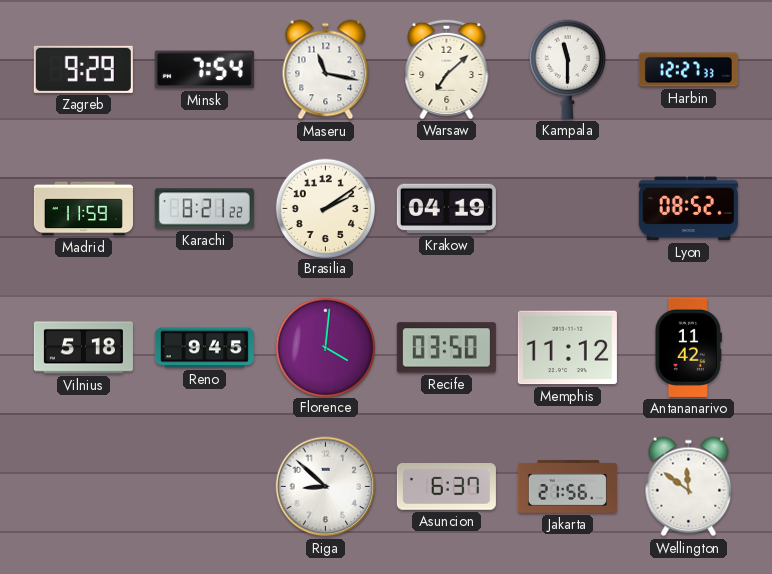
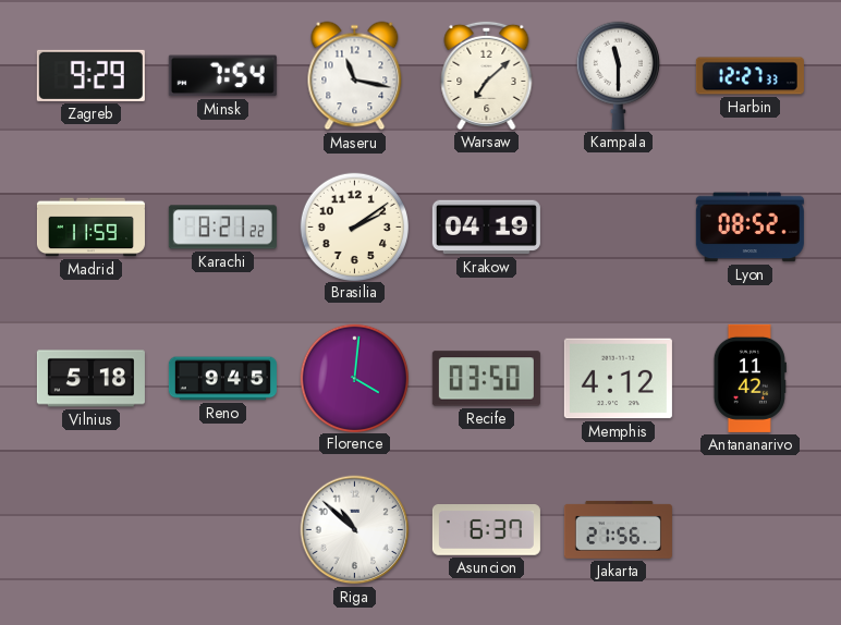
Memphis: 11:12 -> 4:12 (618, 379)
Riga: 8:52 -> 10:52 (355, 530)
Wellington: 11:51 -> none (689, 487)
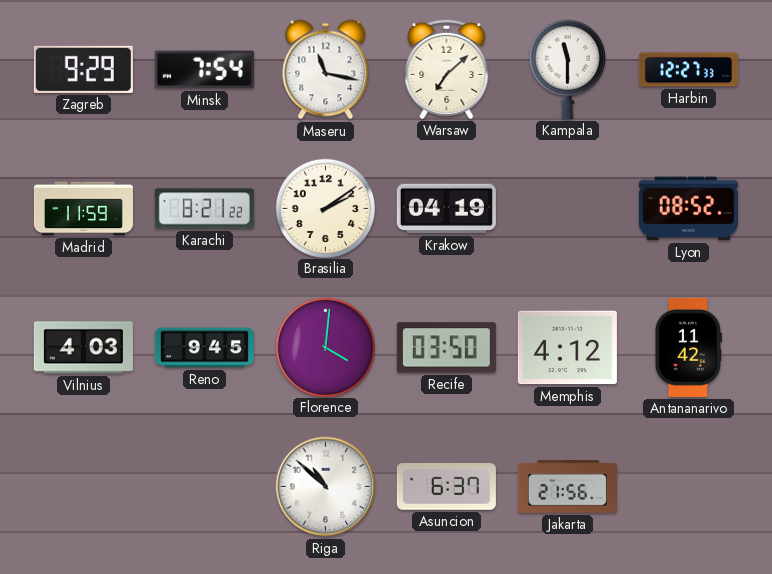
Vilnius: 5:18 -> 4:03 (83, 348)
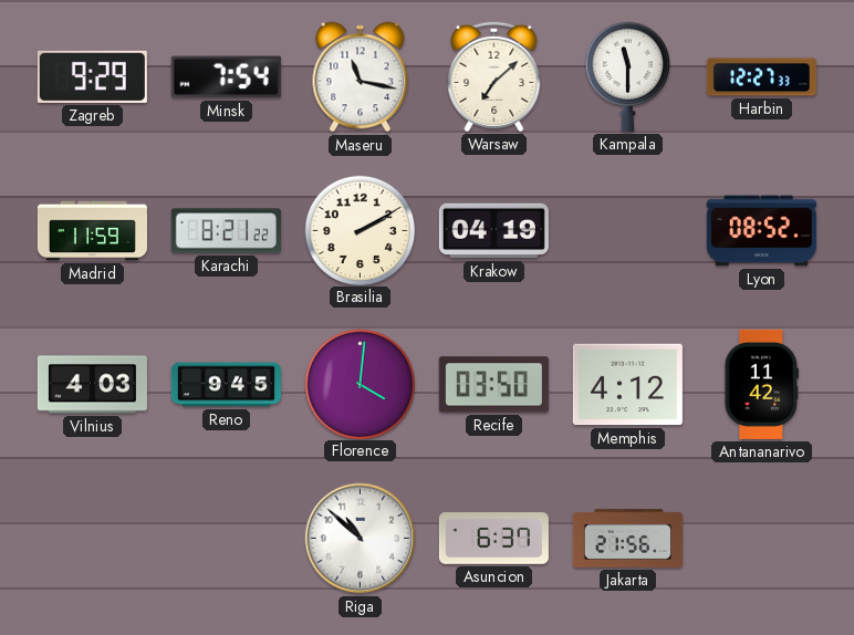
Brasilia: 2:09 -> 2:10 (360, 230)
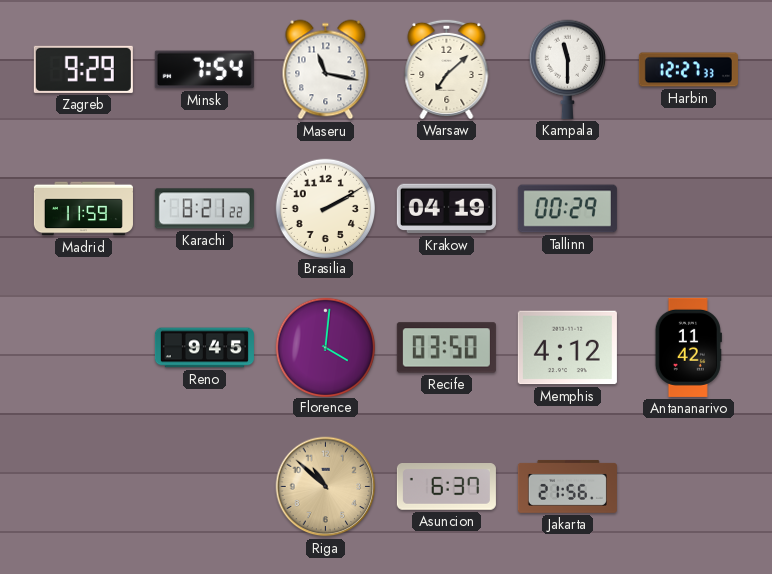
Tallinn: none -> 00:29 (567, 209)
Lyon: 08:52 -> none (761, 231)
Vilnius: 4:03 -> none (92, 385)
Riga dial: white -> champagne (326, 487)
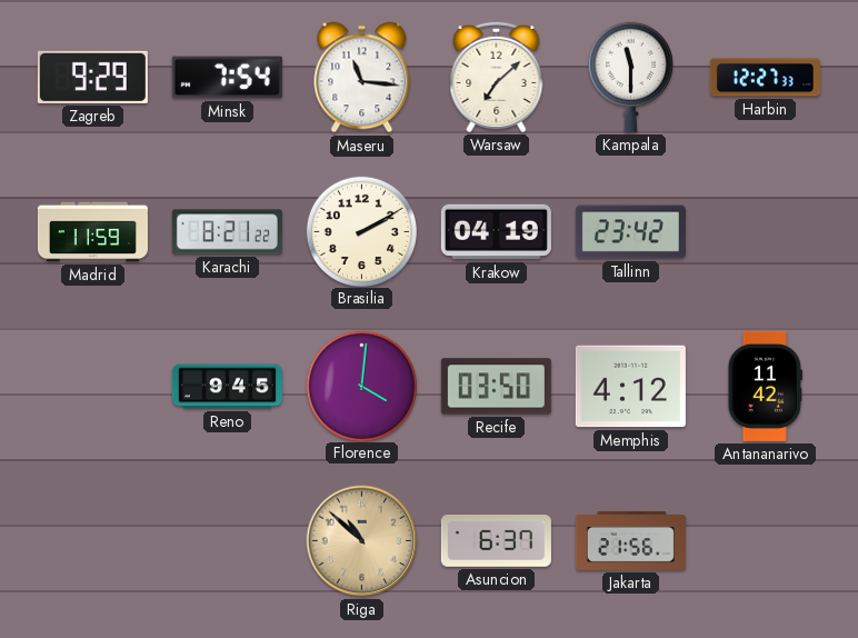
Maseru: 11:17 -> 11:16 (362, 78)
Tallinn: 00:29 -> 23:42 (630, 232)
